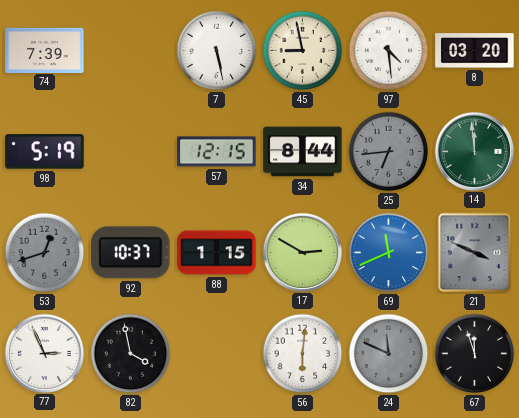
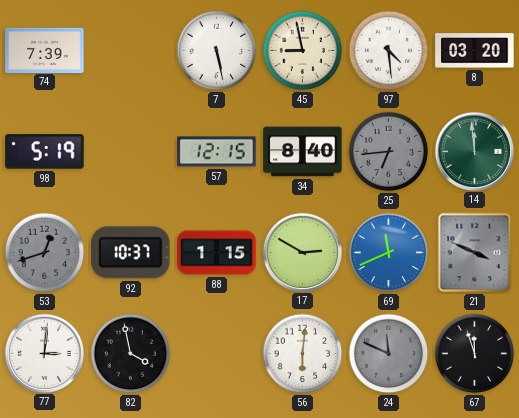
34: 8:44 -> 8:40 (303, 152)
77: 2:56 -> 3:01 (44, 353)
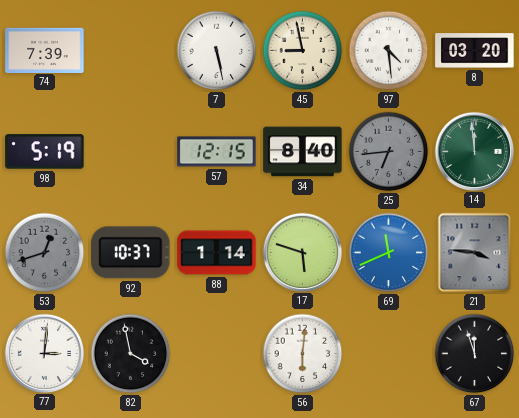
88: 1:15 -> 1:14 (217, 253)
17: 2:50 -> 5:48 (302, 252)
21: 3:49 -> 3:46 (475, 253)
24: 11:49 -> none (389, 354)
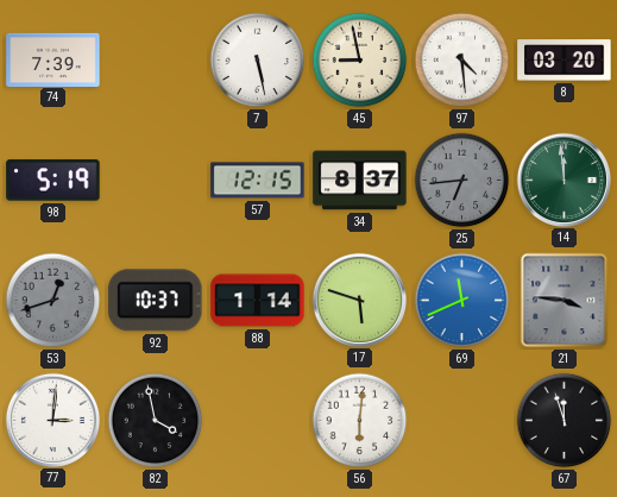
34: 8:40 -> 8:37 (360, 181)
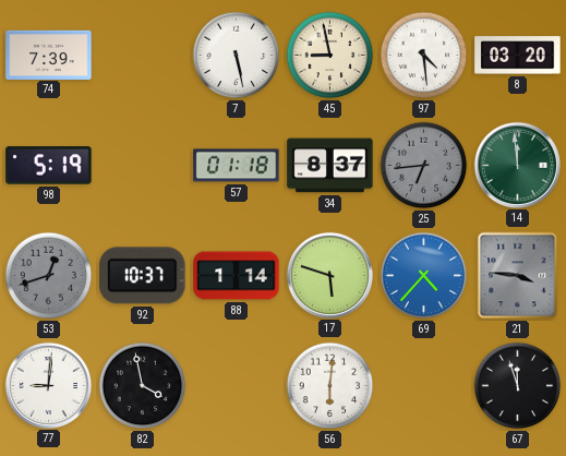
57: 12:15 -> 01:18 (237, 166)
69: 11:41 -> 4:37 (424, 276)
77: 3:01 -> 9:01 (48, 385)
